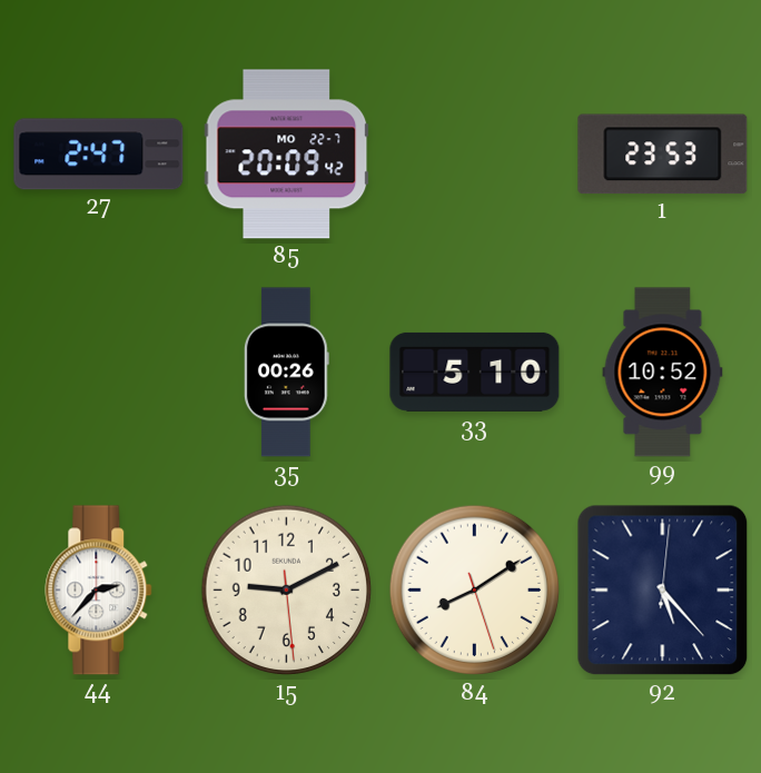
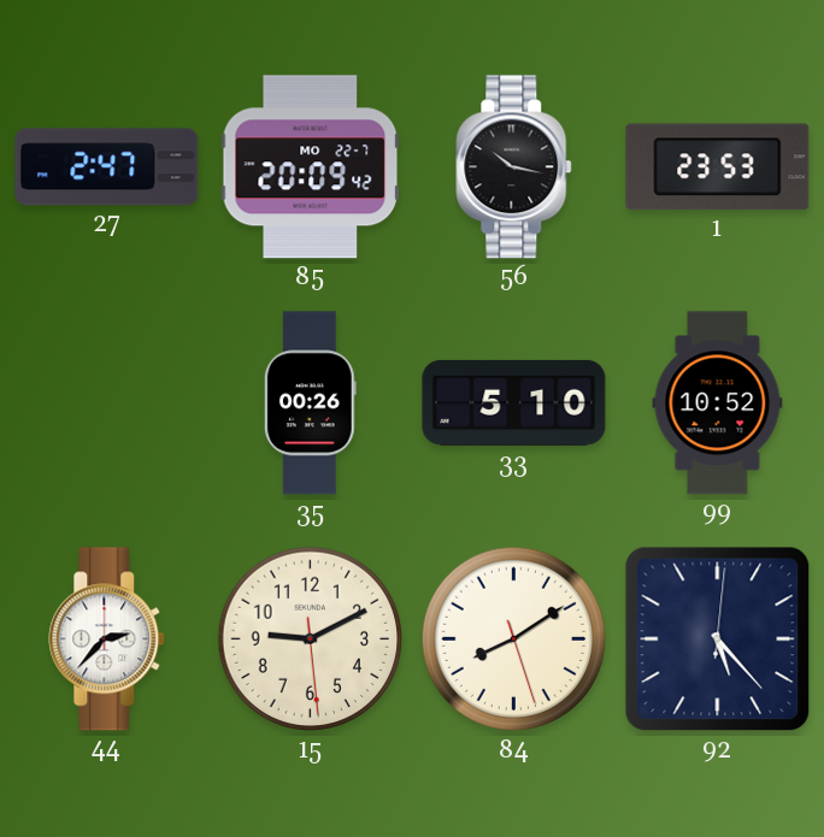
56: none -> 10:17 (514, 167)
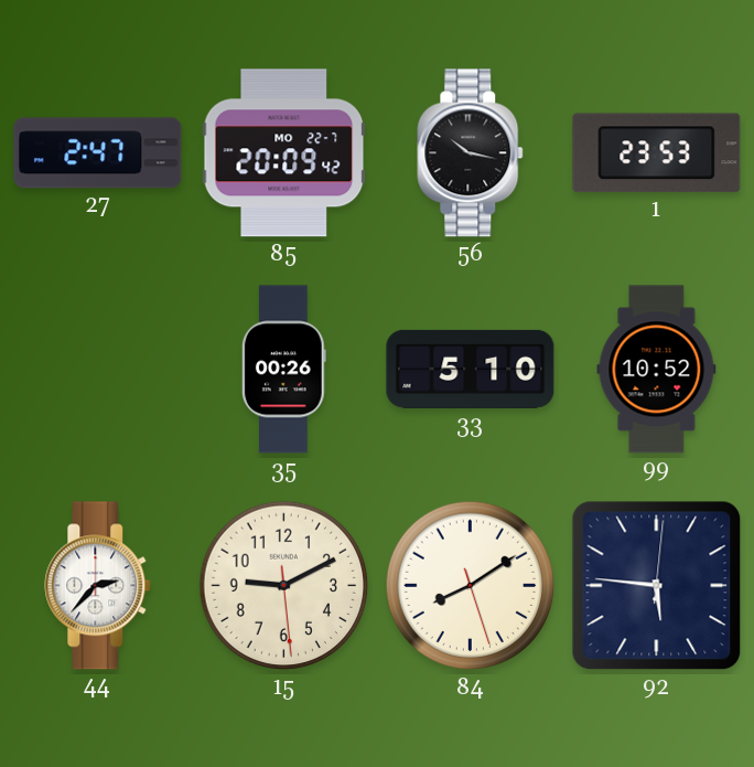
92: 5:23 -> 5:46 (657, 586)
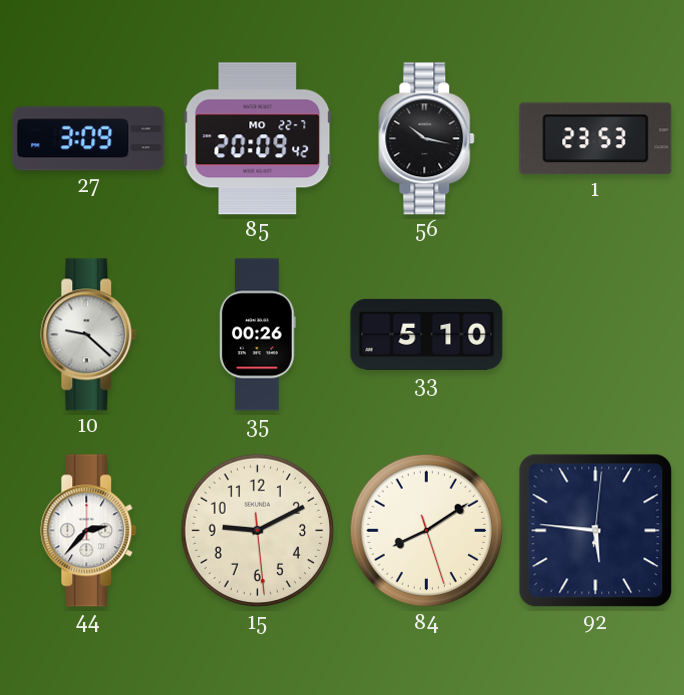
27: 2:47 -> 3:09 (89, 139)
10: none -> 9:22 (89, 335)
99: 10:52 -> none (657, 370)
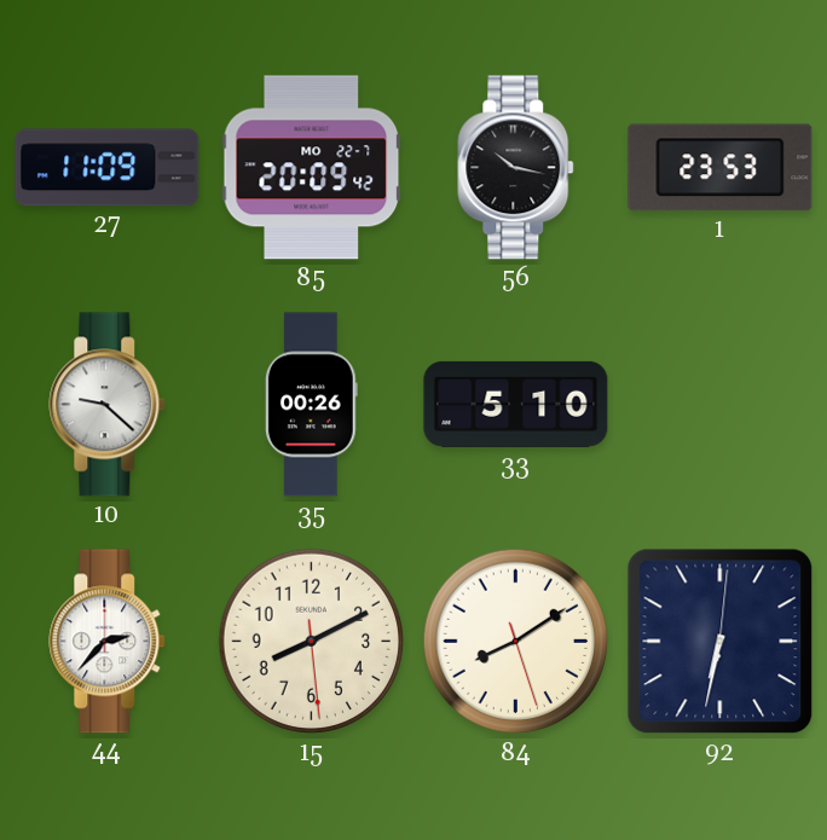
27: 3:09 -> 11:09 (108, 168)
15: 9:10 -> 8:10 (312, 642)
92: 5:46 -> 6:32 (721, 642)
